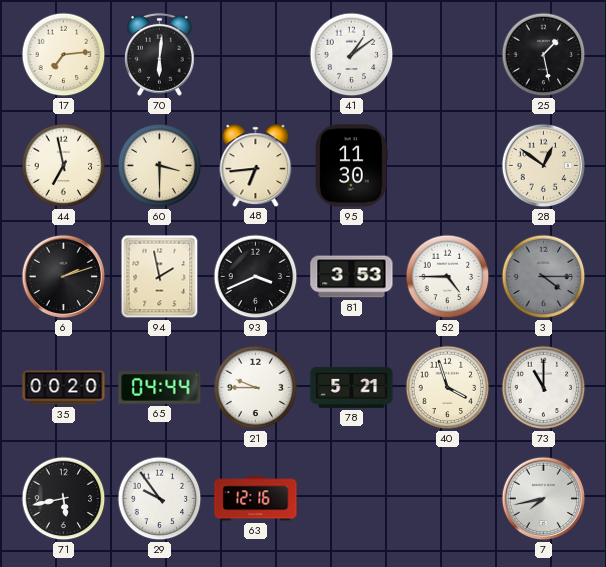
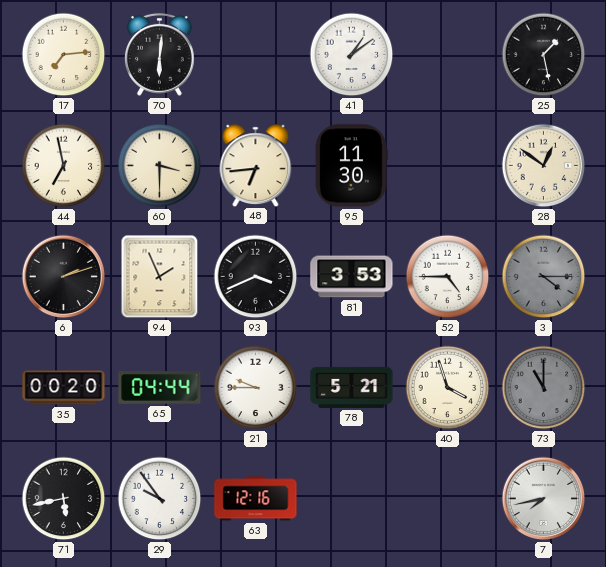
94: 1:58 -> 1:56 (160, 277)
73 dial: white -> grey (544, 388)
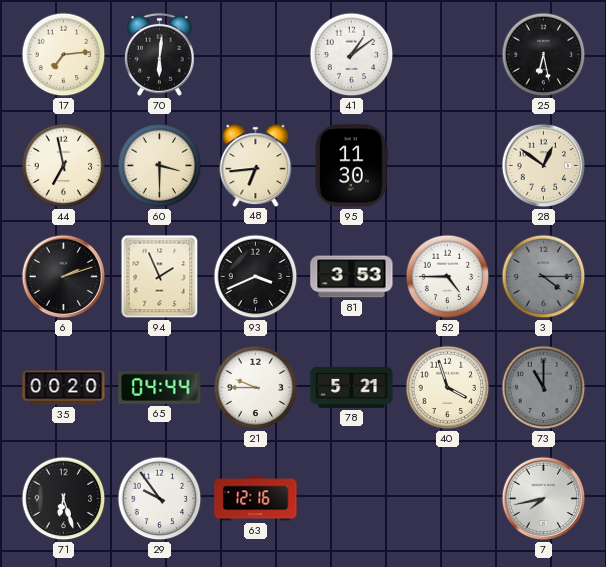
25: 1:28 -> 6:28 (544, 55)
71: 5:43 -> 6:27 (64, 499)
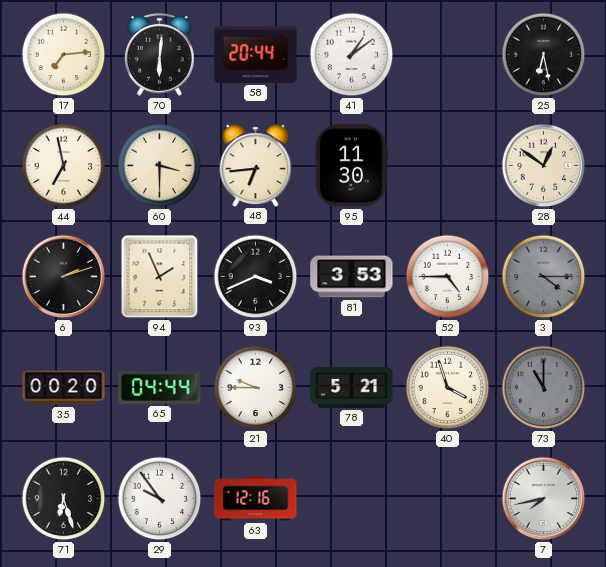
58: none -> 20:44 (256, 54)
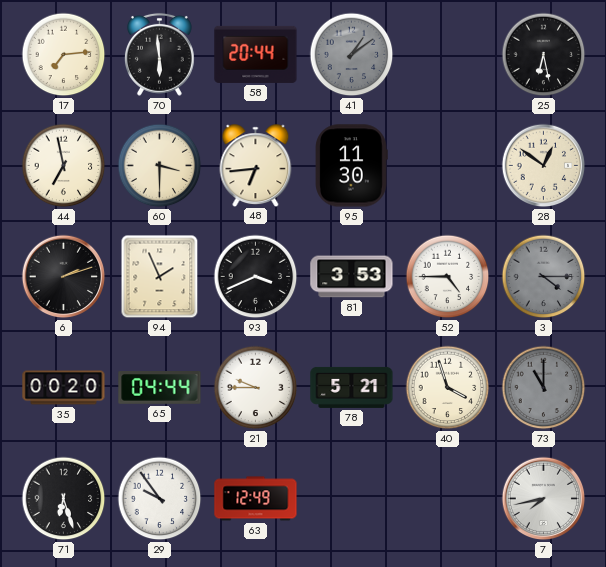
70: 6:01 -> 5:59 (159, 54)
41 dial: white -> grey (352, 55)
63: 12:16 -> 12:49 (256, 499)
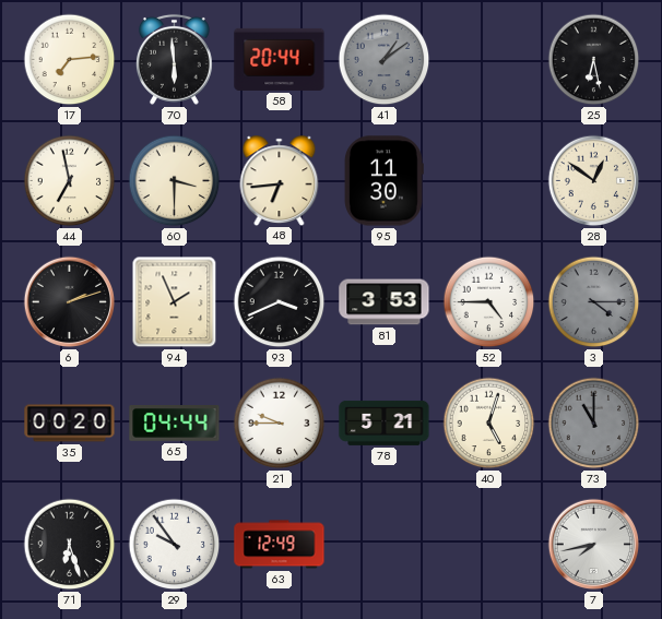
40: 3:57 -> 5:03 (489, 424)
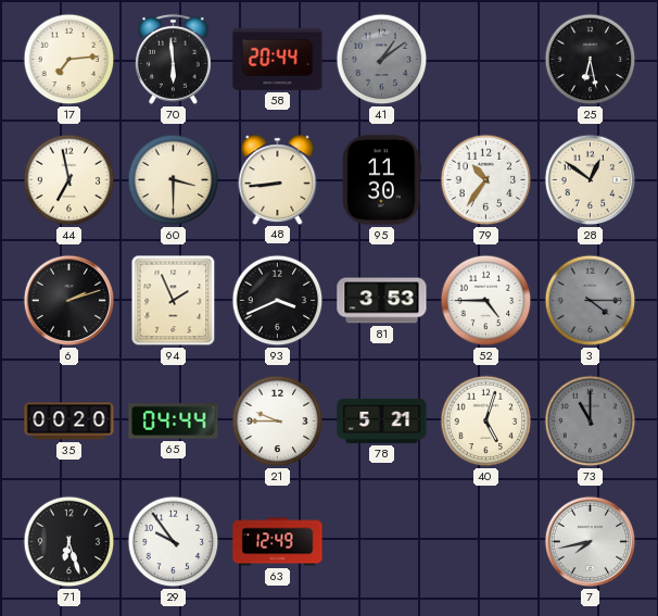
48: 6:44 -> 8:44 (278, 179)
79: none -> 10:36 (486, 180)
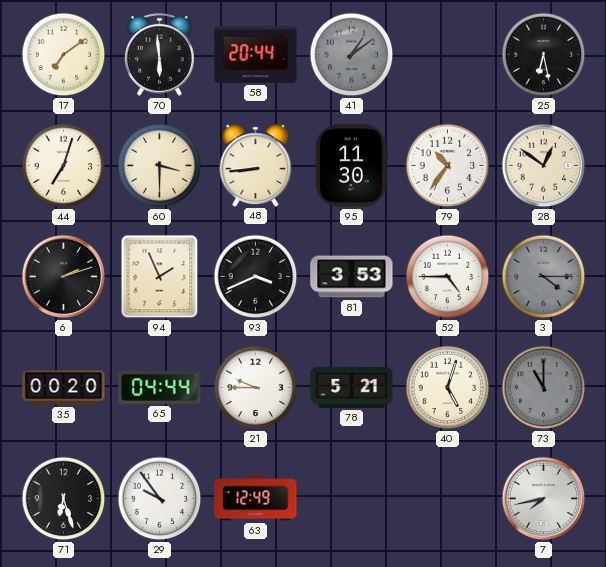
17: 7:14 -> 7:09 (64, 55)
44: 6:58 -> 7:03 (64, 166)
